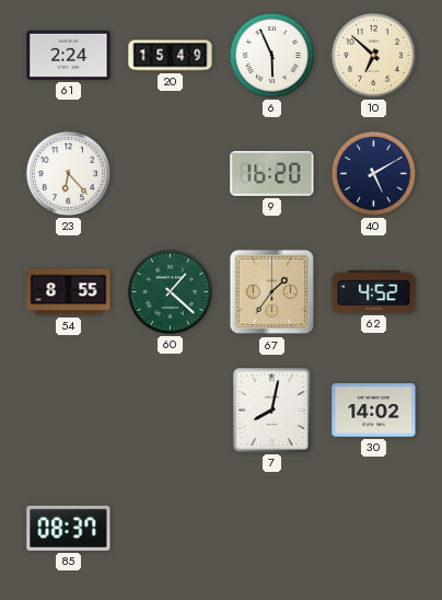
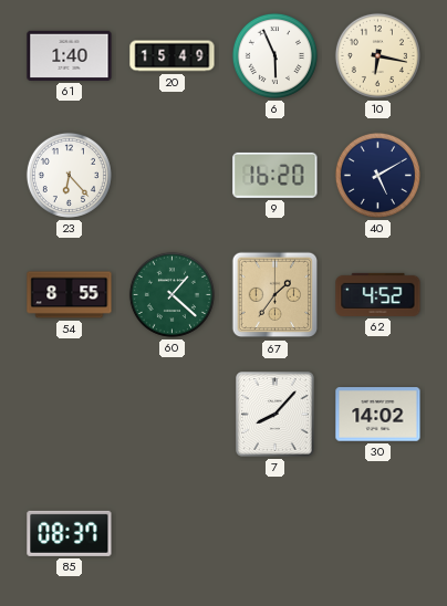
61: 2:24 -> 1:40 (70, 55)
10: 6:52 -> 6:17 (377, 55)
7: 8:02 -> 8:07 (276, 415)
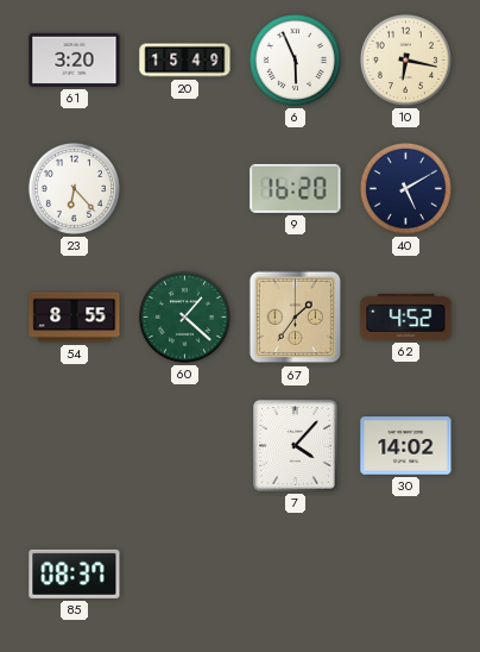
61: 1:40 -> 3:20 (75, 59)
7: 8:07 -> 4:07 (296, 446)
